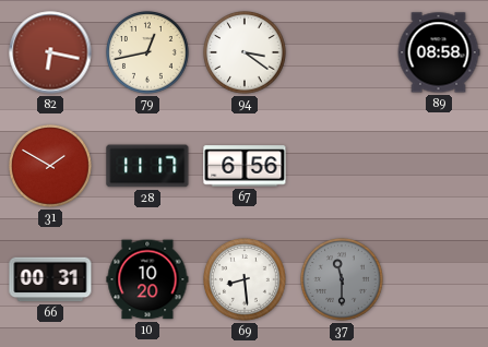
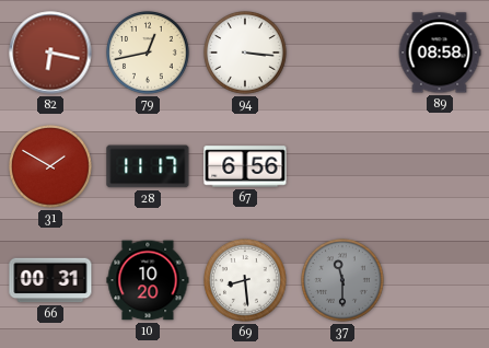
94: 3:21 -> 3:16 (246, 53)
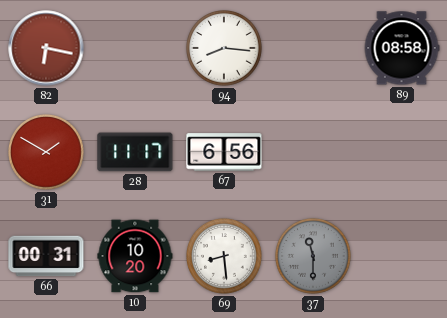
79: 12:43 -> none (149, 53)
94: 3:16 -> 8:16 (225, 48)
